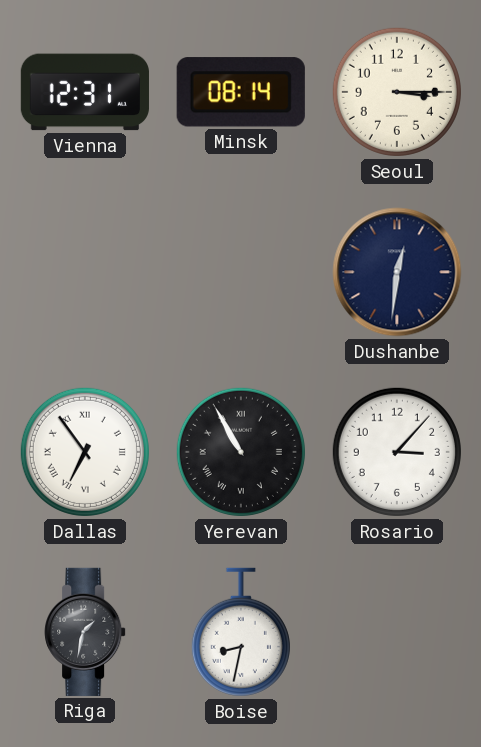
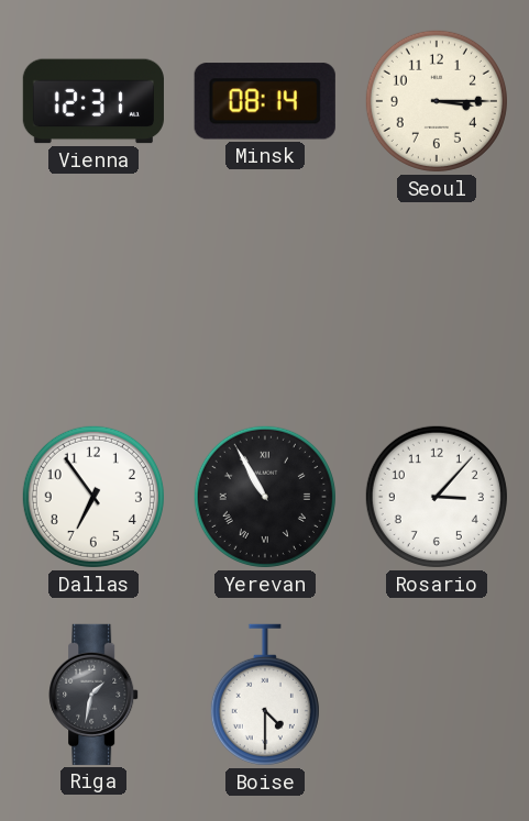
Dushanbe: 12:31 -> none (397, 272)
Dallas numerals: Roman -> Arabic (93, 497)
Boise: 8:32 -> 4:30 (265, 695)
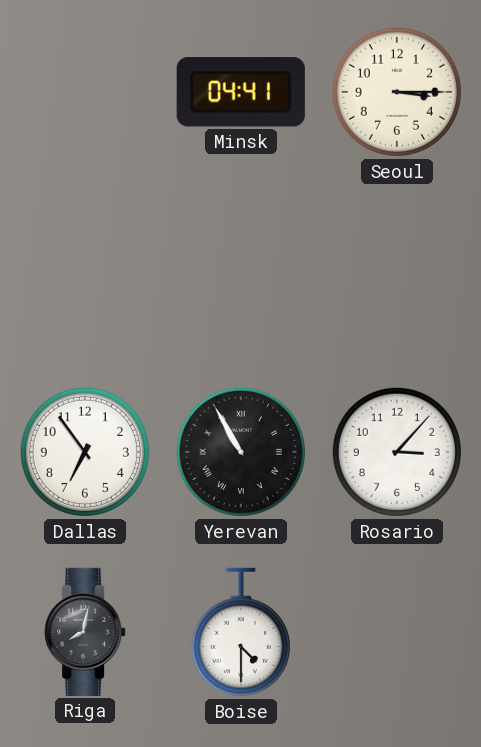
Vienna: 12:31 -> none (93, 101)
Minsk: 08:14 -> 04:41 (241, 92)
Riga: 1:32 -> 8:02 (85, 632)
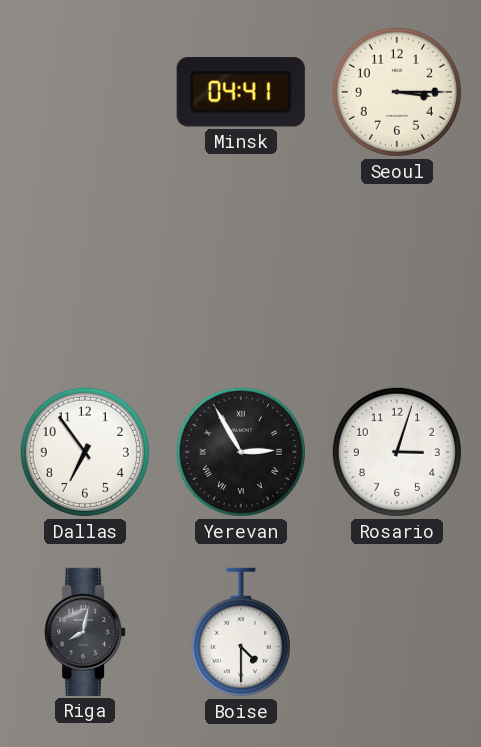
Yerevan: 10:55 -> 2:55 (241, 452)
Rosario: 3:07 -> 3:03 (397, 452)
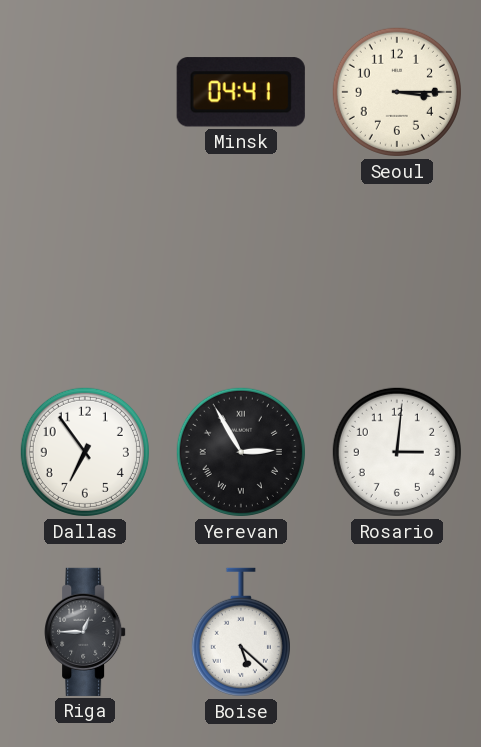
Rosario: 3:03 -> 3:01 (397, 452)
Riga: 8:02 -> 12:45 (85, 632)
Boise: 4:30 -> 5:22 (241, 632)
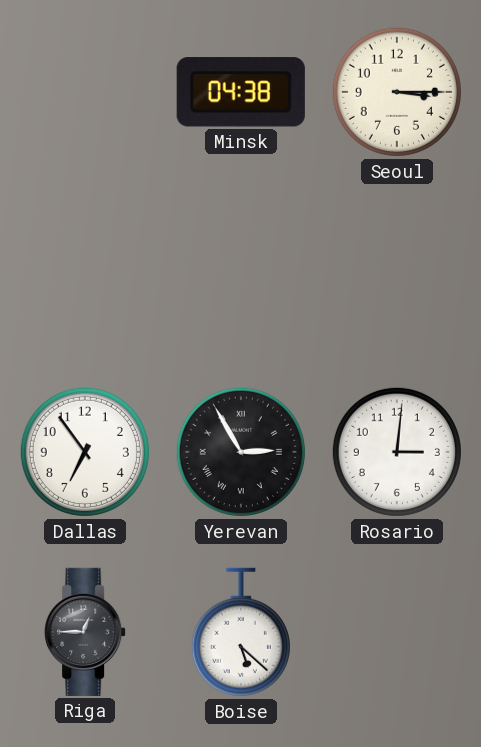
Minsk: 04:41 -> 04:38 (241, 92)
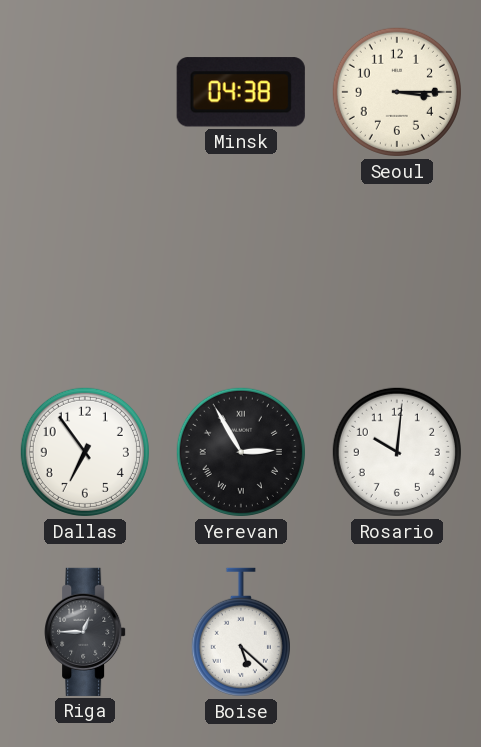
Rosario: 3:01 -> 10:01 (397, 452)
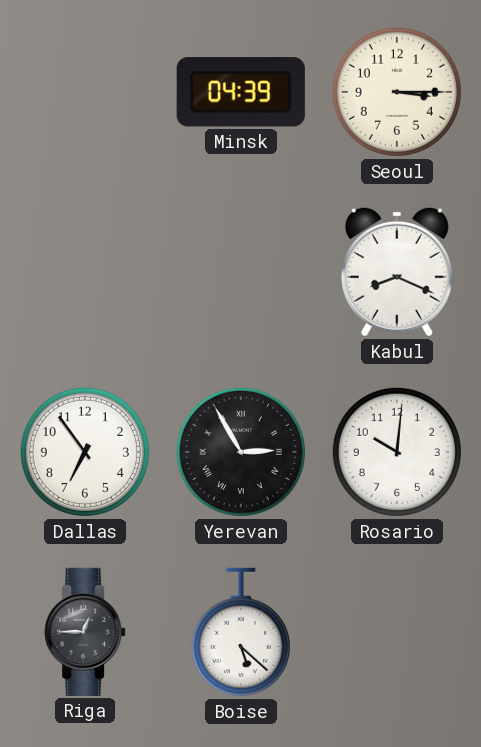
Minsk: 04:38 -> 04:39 (241, 92)
Kabul: none -> 8:19 (397, 272)
